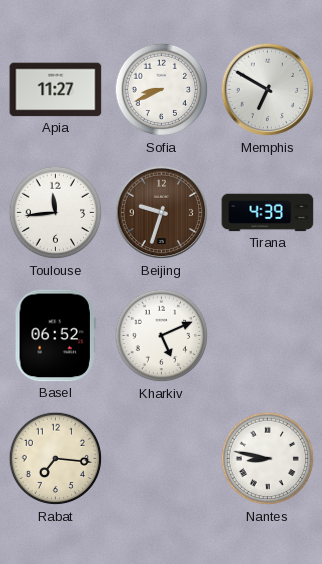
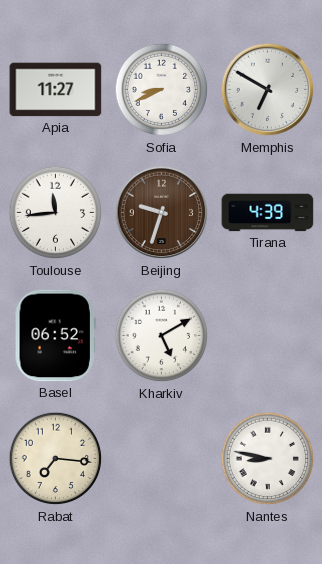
Kharkiv: 5:11 -> 5:10 (162, 336)
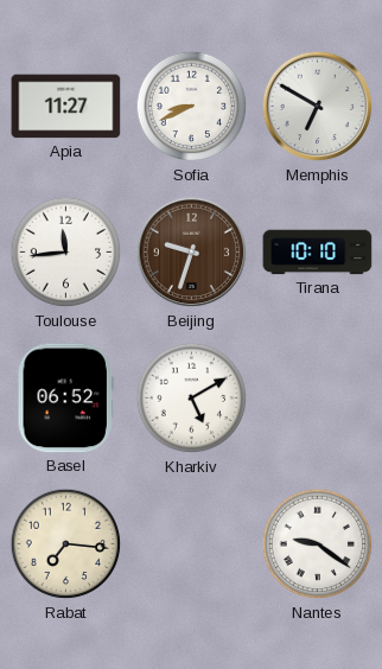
Tirana: 4:39 -> 10:10 (318, 253)
Nantes: 8:47 -> 9:21 (318, 544)
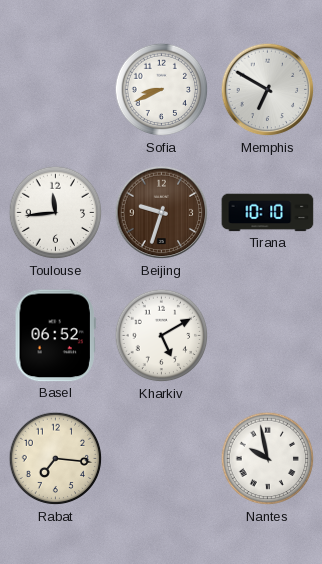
Apia: 11:27 -> none (66, 107)
Nantes: 9:21 -> 9:58 (268, 459)
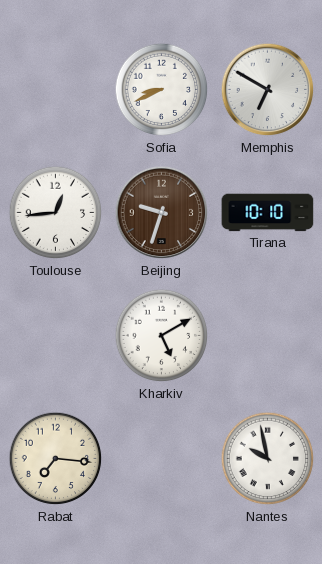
Toulouse: 11:44 -> 12:44 (56, 213)
Basel: 06:52 -> none (55, 336)
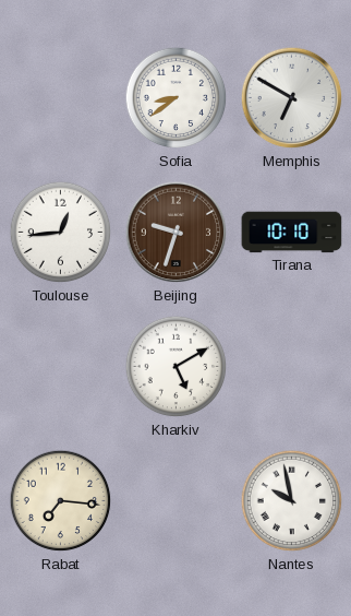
Sofia: 8:41 -> 8:39 (177, 98)
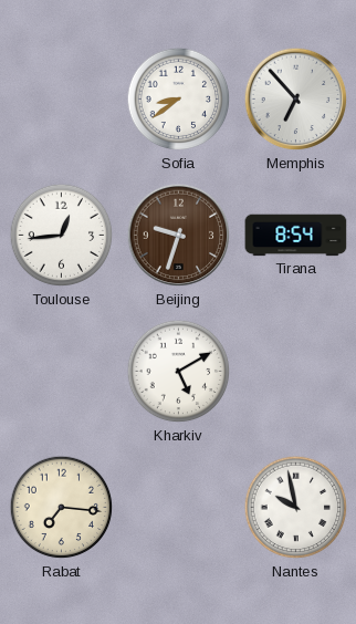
Memphis: 6:50 -> 6:53 (296, 100)
Tirana: 10:10 -> 8:54 (296, 236)
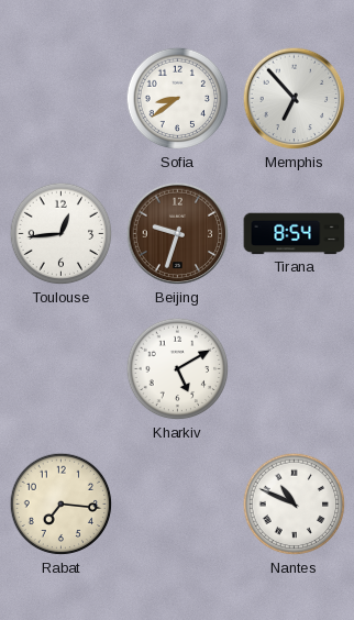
Nantes: 9:58 -> 10:49 (295, 505)
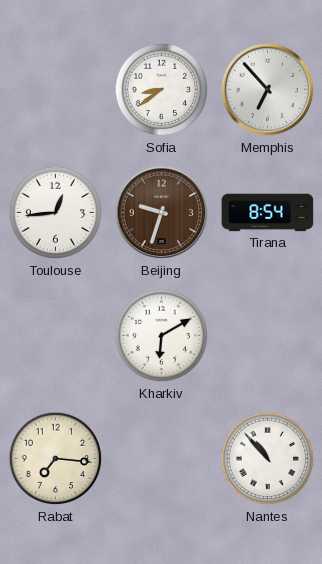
Kharkiv: 5:10 -> 6:10 (162, 336)
Nantes: 10:49 -> 10:53 (268, 459)
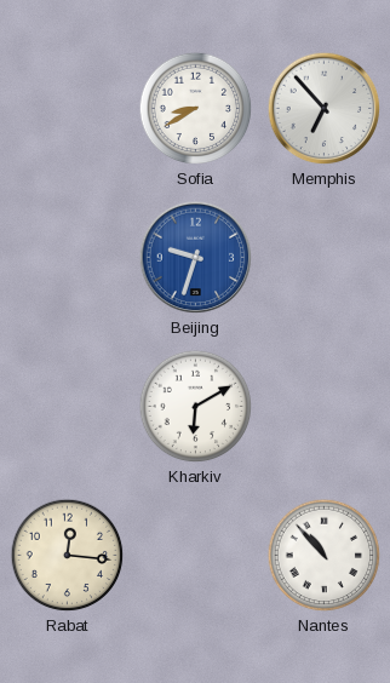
Sofia: 8:39 -> 8:40 (196, 109)
Toulouse: 12:44 -> none (56, 213)
Beijing dial: brown -> blue (196, 258)
Tirana: 8:54 -> none (268, 213)
Rabat: 7:16 -> 12:16 (68, 556)
